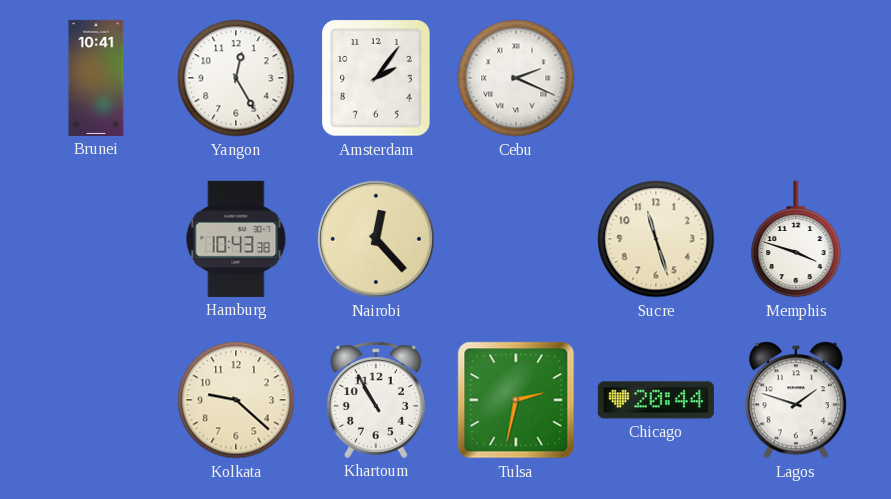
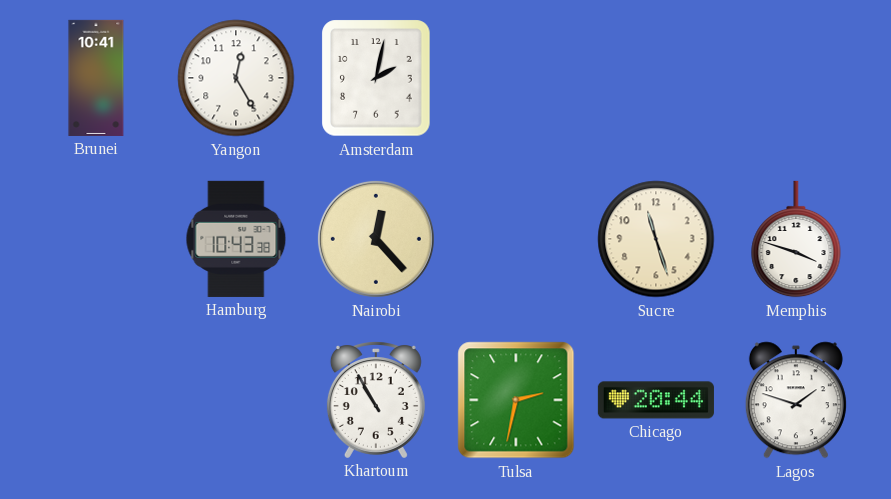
Amsterdam: 2:06 -> 2:02 (376, 78)
Cebu: 2:19 -> none (516, 78)
Kolkata: 9:22 -> none (236, 400)
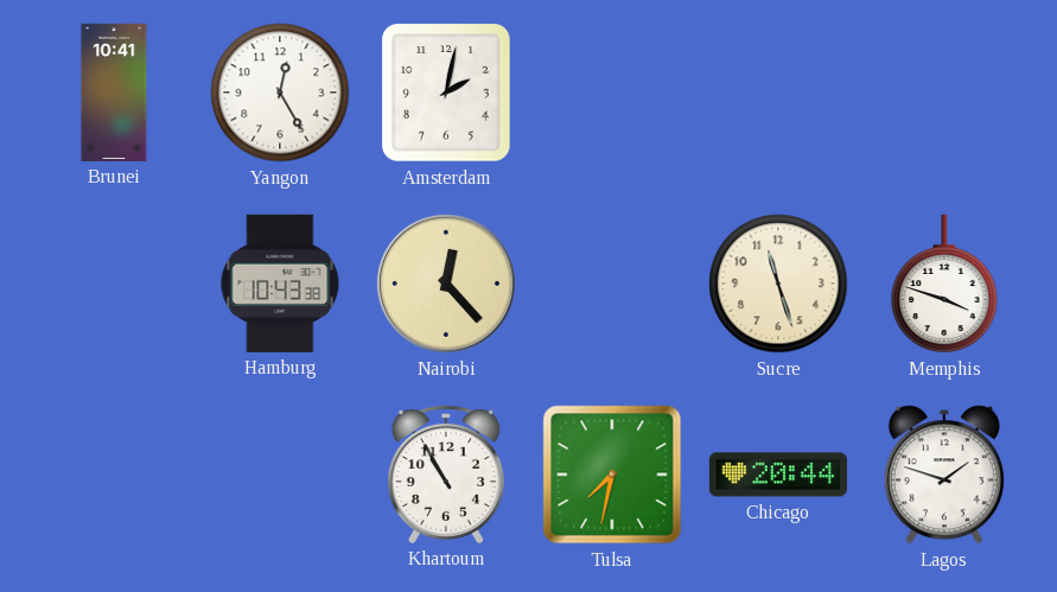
Tulsa: 2:32 -> 7:32 (612, 475)
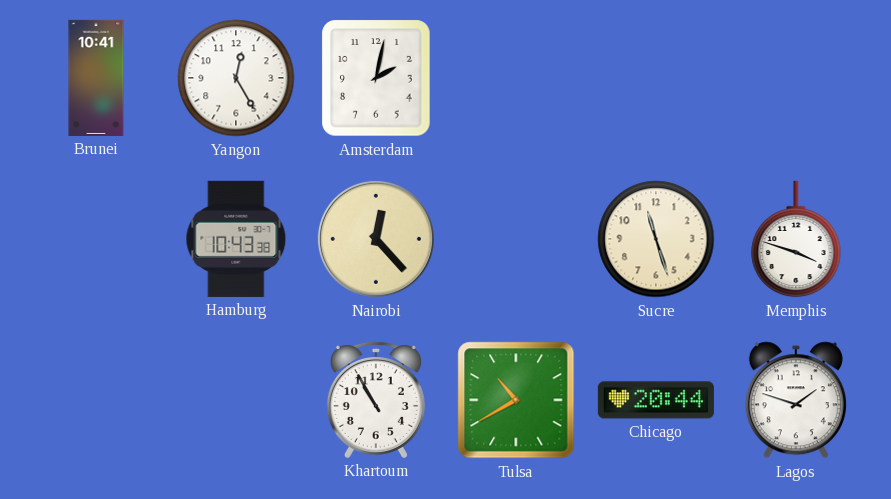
Tulsa: 7:32 -> 10:40 (516, 400)
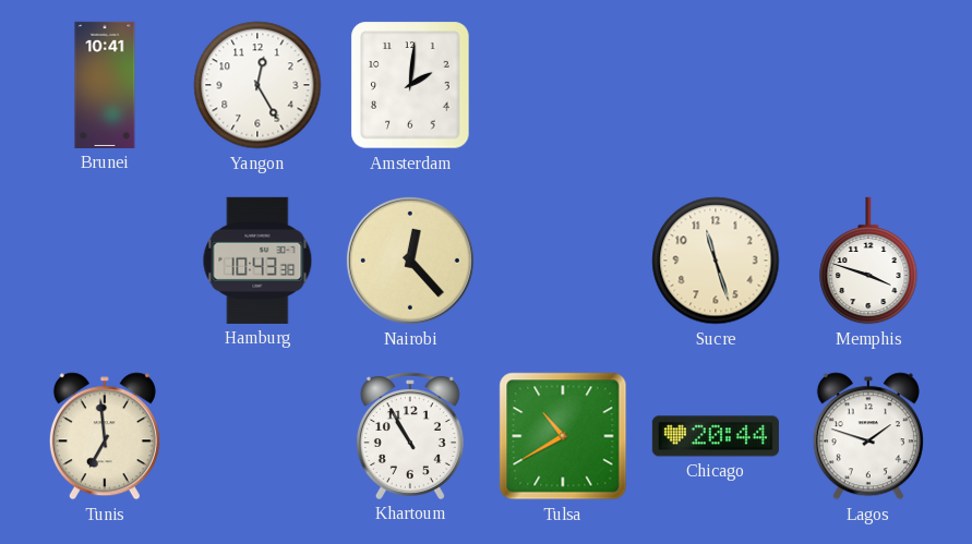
Amsterdam: 2:02 -> 2:01 (410, 85)
Tunis: none -> 6:59 (105, 436)
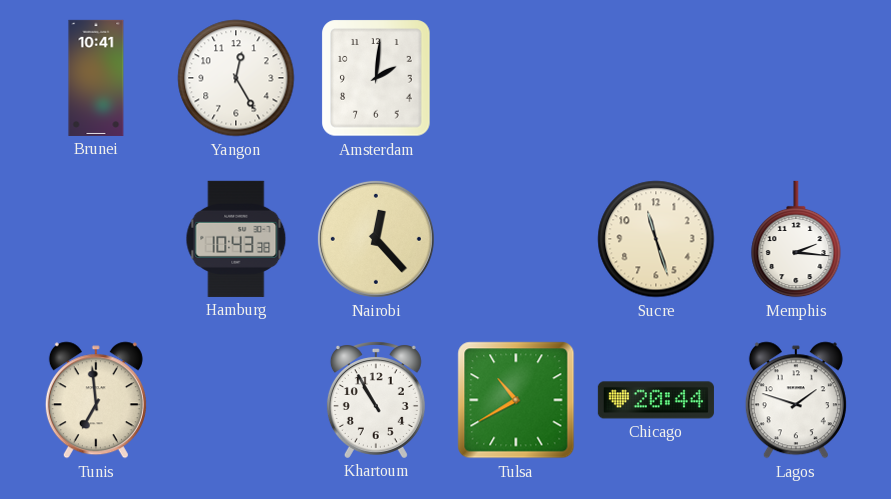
Memphis: 3:48 -> 2:16 (796, 239)
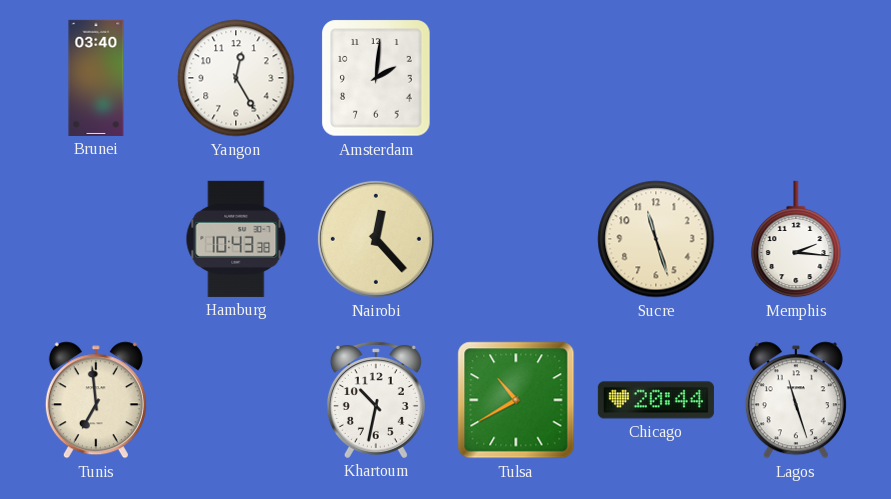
Brunei: 10:41 -> 03:40 (96, 78)
Khartoum: 10:55 -> 10:32 (376, 400)
Lagos: 1:48 -> 11:27 (796, 400)
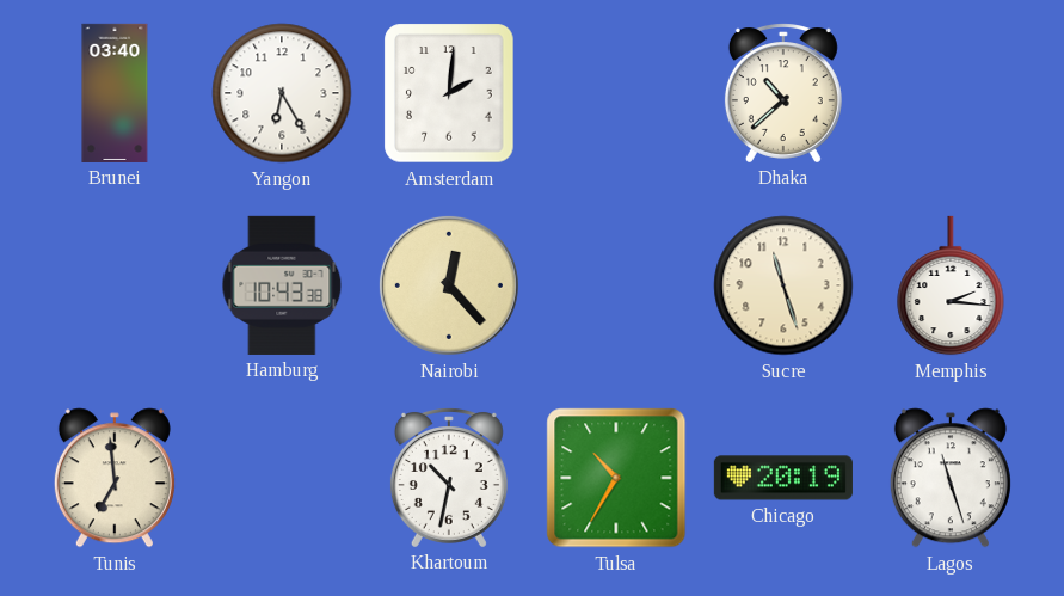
Yangon: 12:25 -> 6:25 (282, 93)
Dhaka: none -> 10:38 (783, 93)
Tulsa: 10:40 -> 10:35 (616, 478)
Chicago: 20:44 -> 20:19 (783, 478)
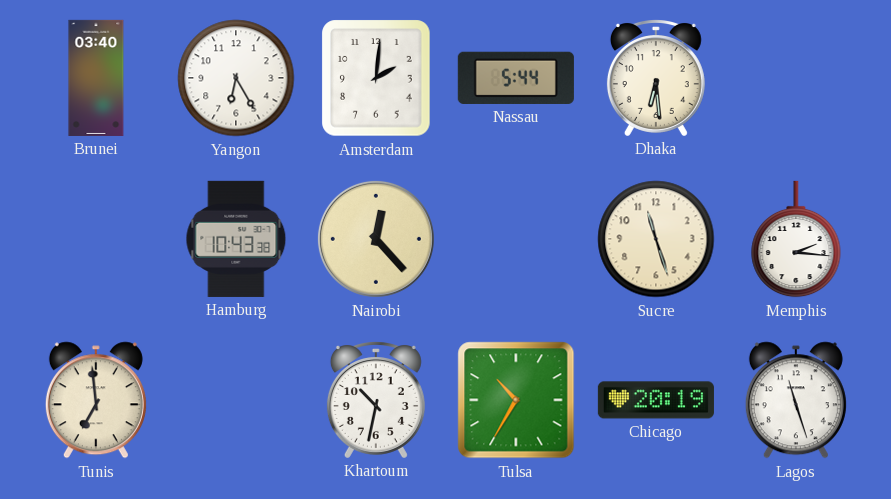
Nassau: none -> 5:44 (516, 78)
Dhaka: 10:38 -> 6:29 (656, 78)
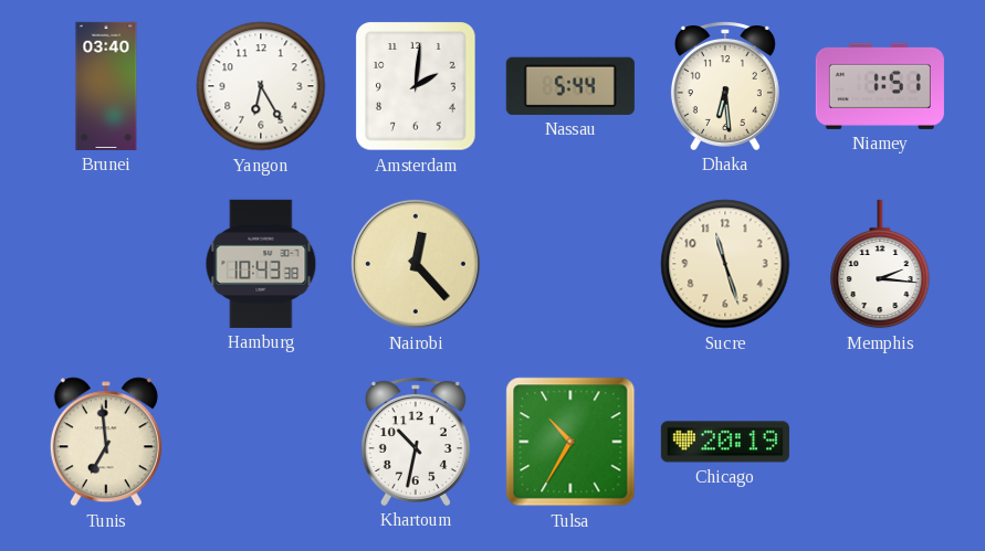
Niamey: none -> 1:51 (880, 86)
Lagos: 11:27 -> none (796, 400)
